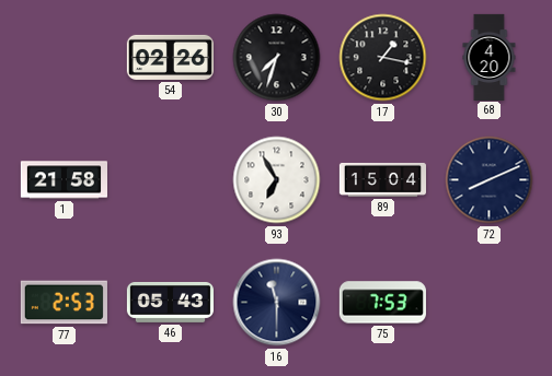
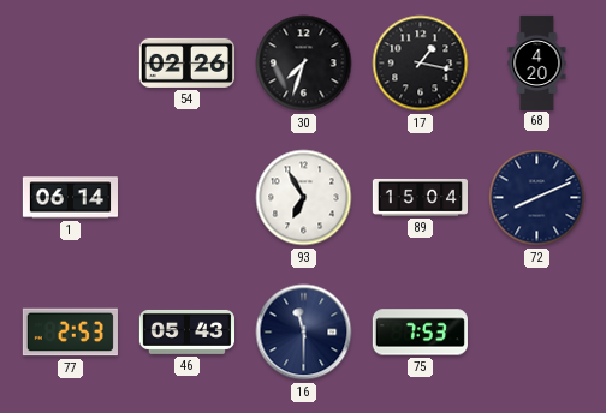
1: 21:58 -> 06:14 (70, 198)
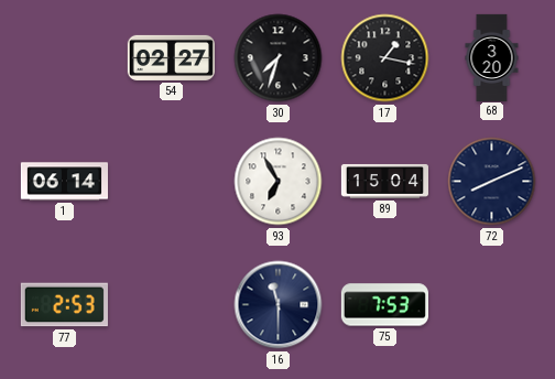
54: 02:26 -> 02:27 (171, 57)
68: 4:20 -> 3:20 (492, 57)
46: 05:43 -> none (186, 331)
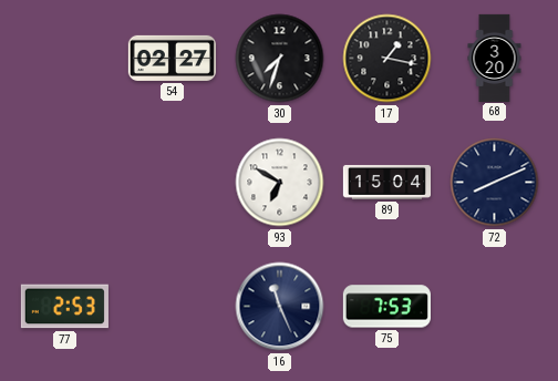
1: 06:14 -> none (64, 182)
93: 6:55 -> 6:50 (280, 183)
16: 11:30 -> 11:26 (280, 307)
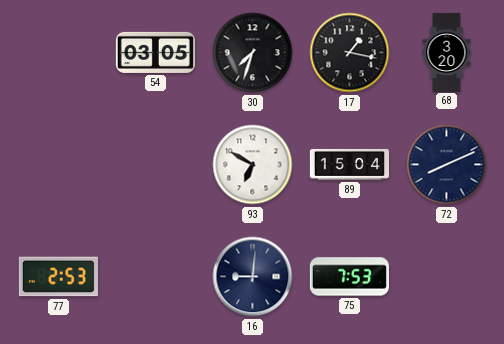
54: 02:27 -> 03:05 (155, 52)
16: 11:26 -> 9:01 (253, 277)
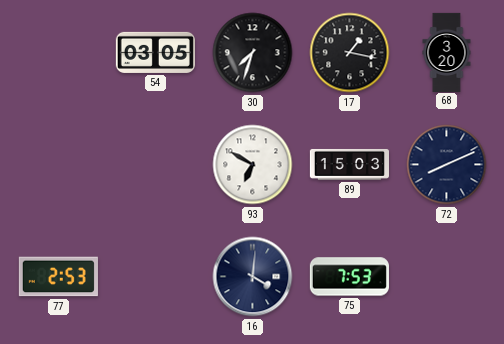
89: 15:04 -> 15:03 (349, 164)
16: 9:01 -> 4:01 (253, 277)
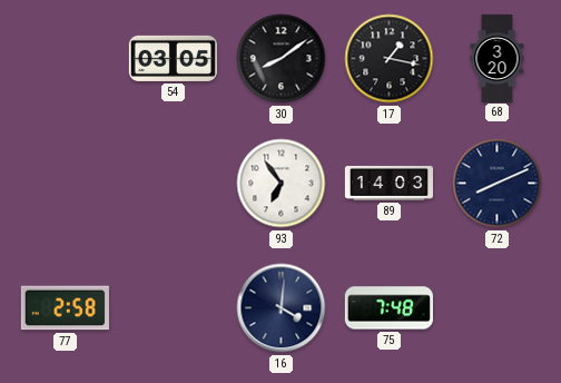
30: 7:33 -> 8:09 (282, 59)
93: 6:50 -> 6:54 (282, 184)
89: 15:03 -> 14:03 (388, 183)
77: 2:53 -> 2:58 (65, 308)
75: 7:53 -> 7:48 (388, 308)
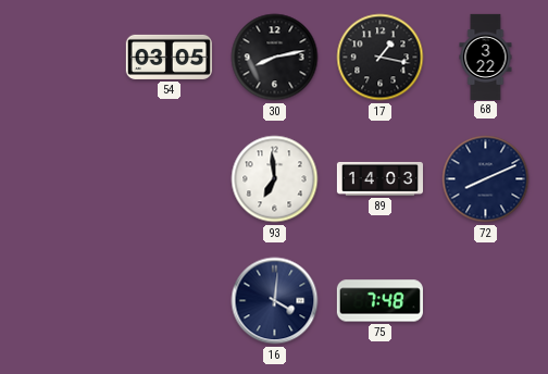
30: 8:09 -> 8:13 (275, 58)
68: 3:20 -> 3:22 (486, 57)
93: 6:54 -> 6:59 (275, 179)
77: 2:58 -> none (65, 308)
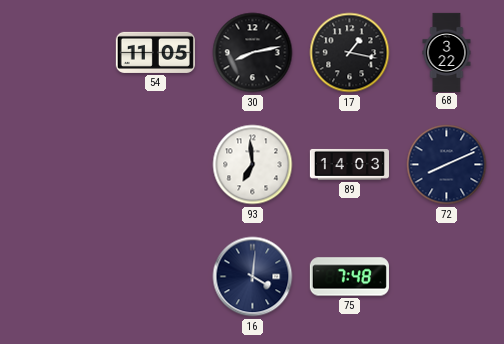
54: 03:05 -> 11:05 (155, 52)
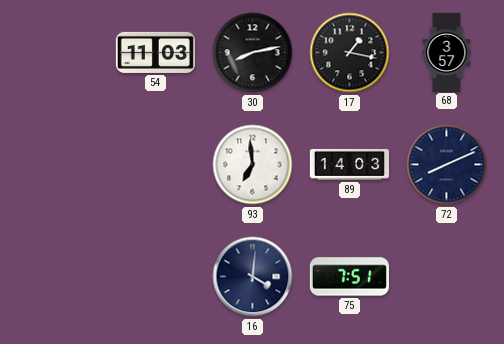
54: 11:05 -> 11:03 (155, 52)
68: 3:22 -> 3:57 (447, 52)
75: 7:48 -> 7:51 (349, 277)
